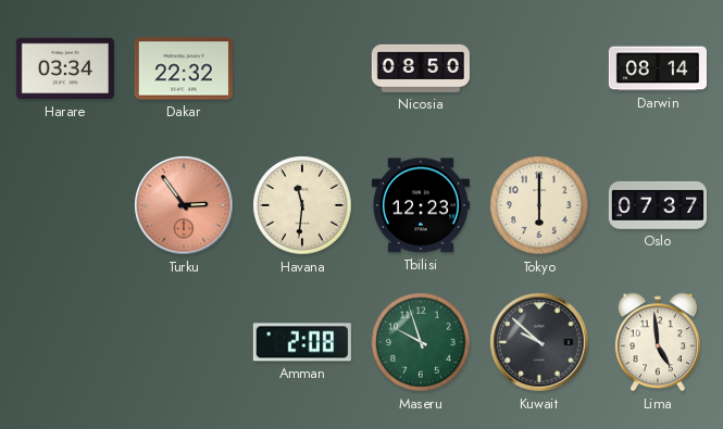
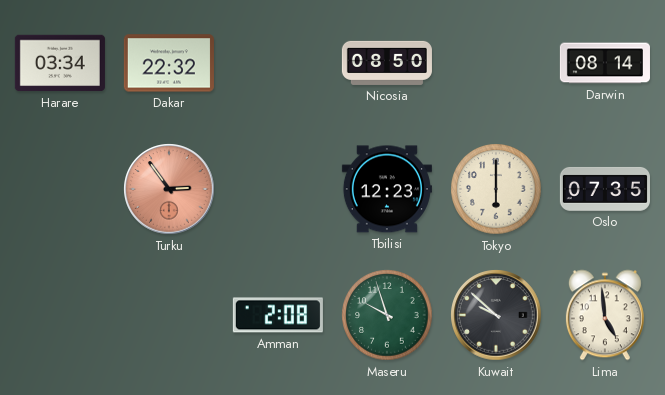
Havana: 11:31 -> none (302, 205)
Oslo: 07:37 -> 07:35 (605, 189)
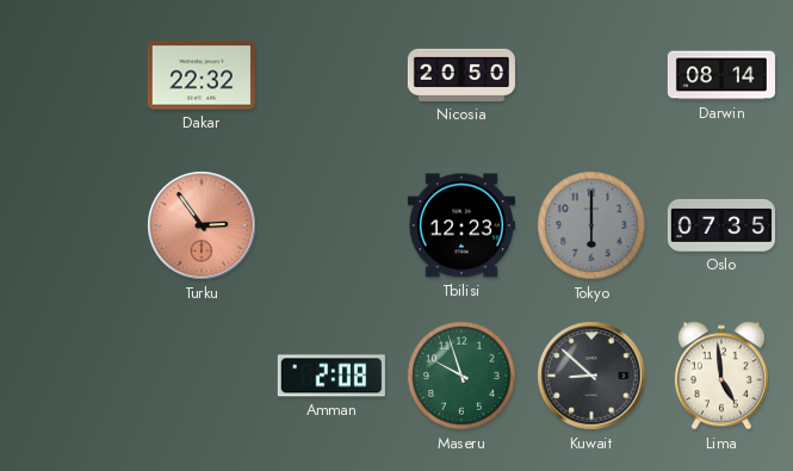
Harare: 03:34 -> none (60, 63)
Nicosia: 08:50 -> 20:50 (461, 75)
Tokyo dial: cream -> grey (591, 225)
Kuwait: 9:52 -> 8:52 (591, 376)
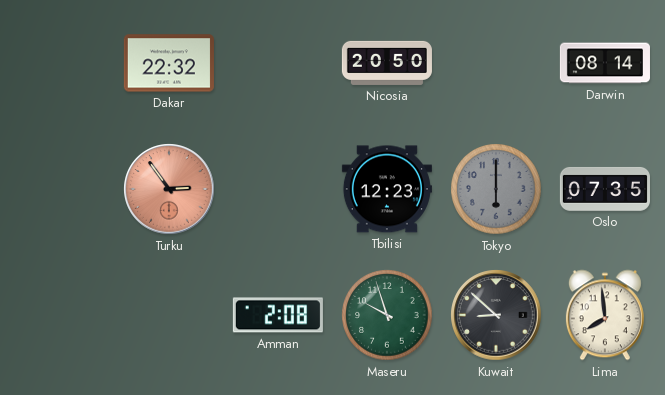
Lima: 4:59 -> 7:59 (605, 315)
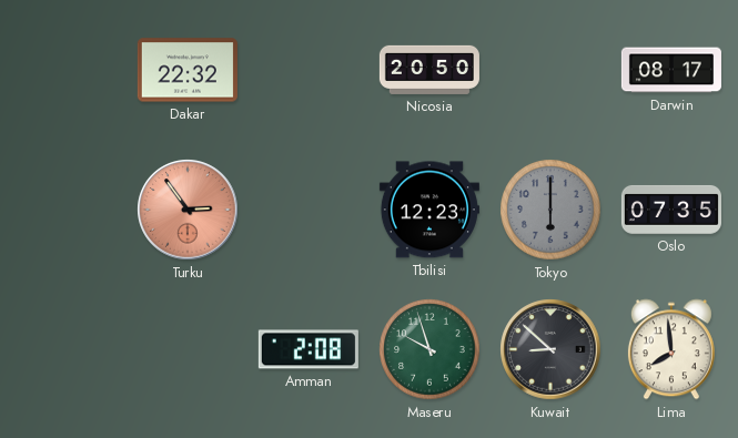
Darwin: 08:14 -> 08:17 (671, 70)
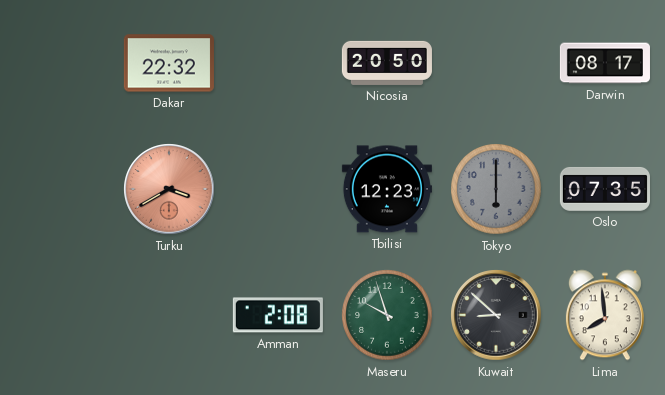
Turku: 2:54 -> 3:40 (169, 189)
